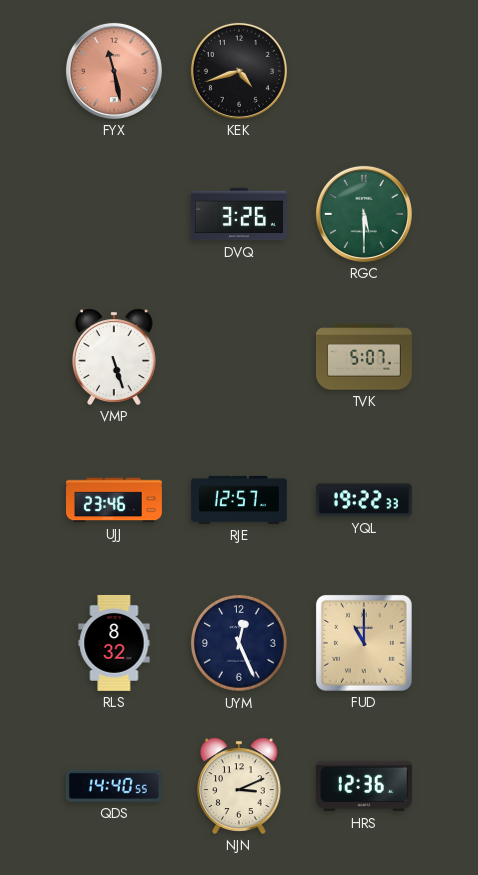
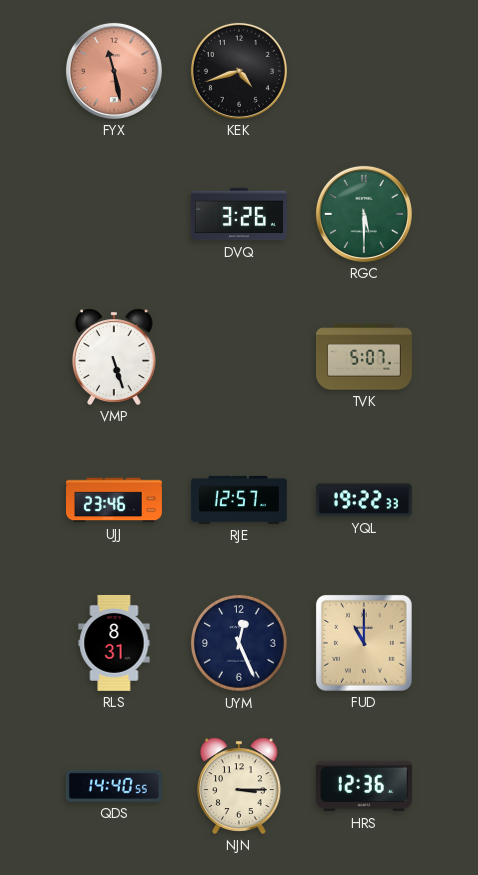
RLS: 8:32 -> 8:31 (114, 643)
NJN: 3:11 -> 3:15 (239, 786)
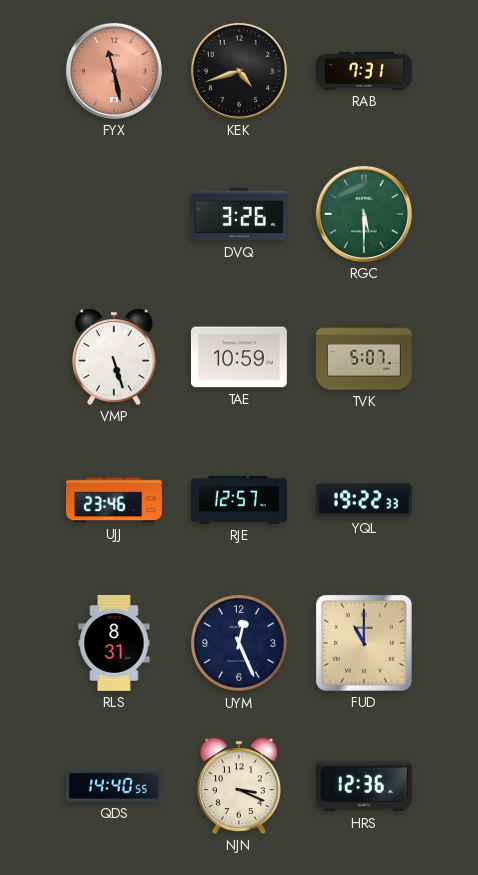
RAB: none -> 7:31 (364, 71)
TAE: none -> 10:59 (239, 357)
NJN: 3:15 -> 3:19 (239, 786)
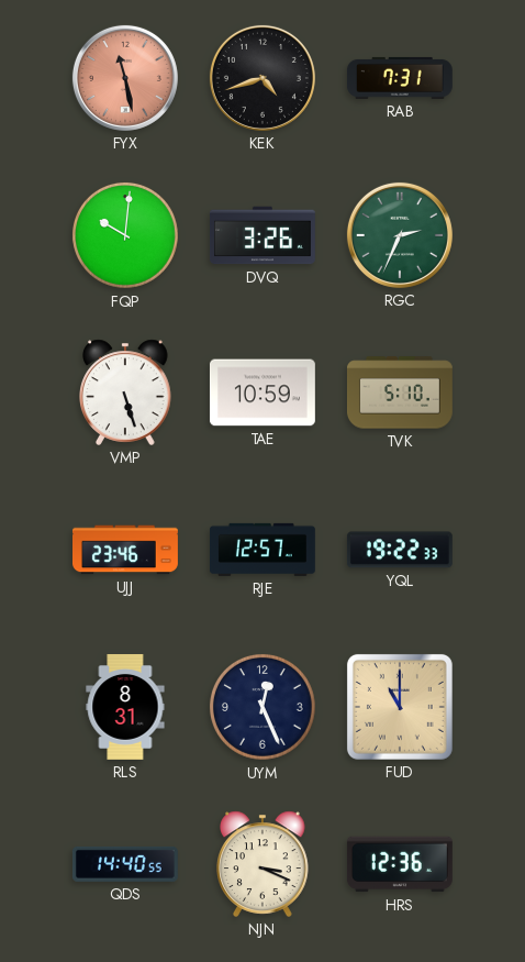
FQP: none -> 10:01 (125, 235)
RGC: 5:30 -> 2:34 (400, 235)
TVK: 5:07 -> 5:10 (400, 392)
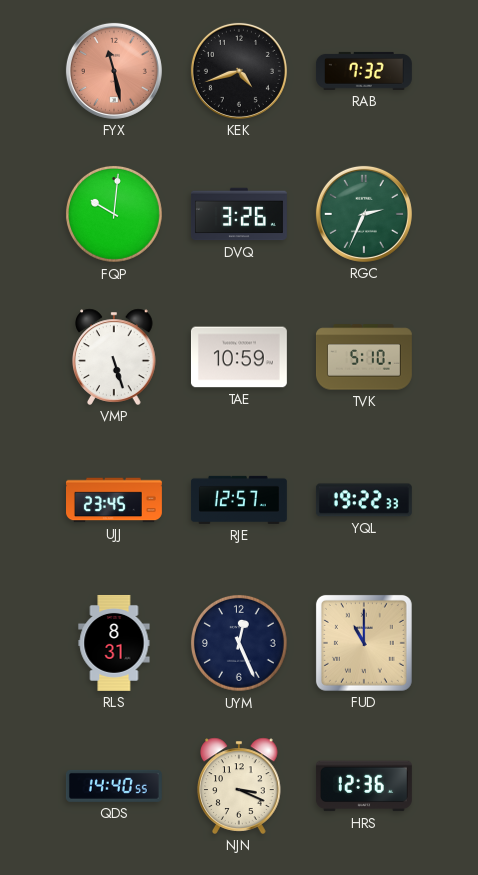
RAB: 7:31 -> 7:32 (364, 71)
UJJ: 23:46 -> 23:45 (115, 500)
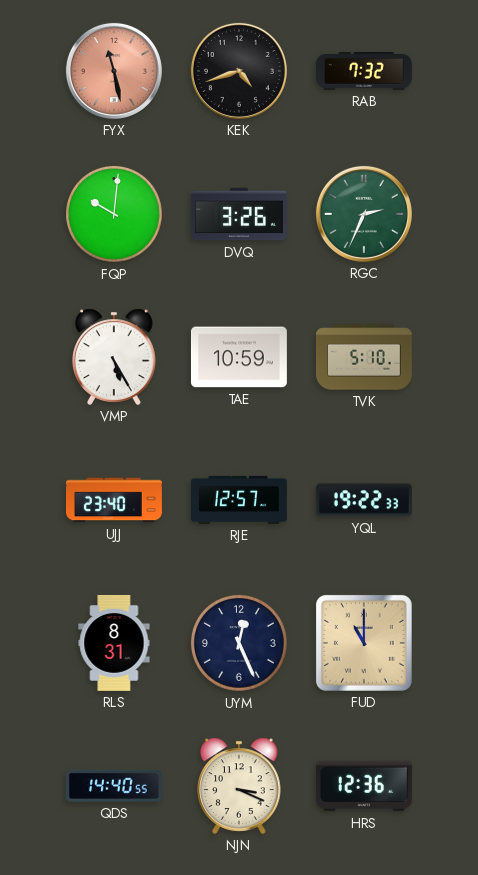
VMP: 5:27 -> 5:25 (114, 357)
UJJ: 23:45 -> 23:40 (115, 500)
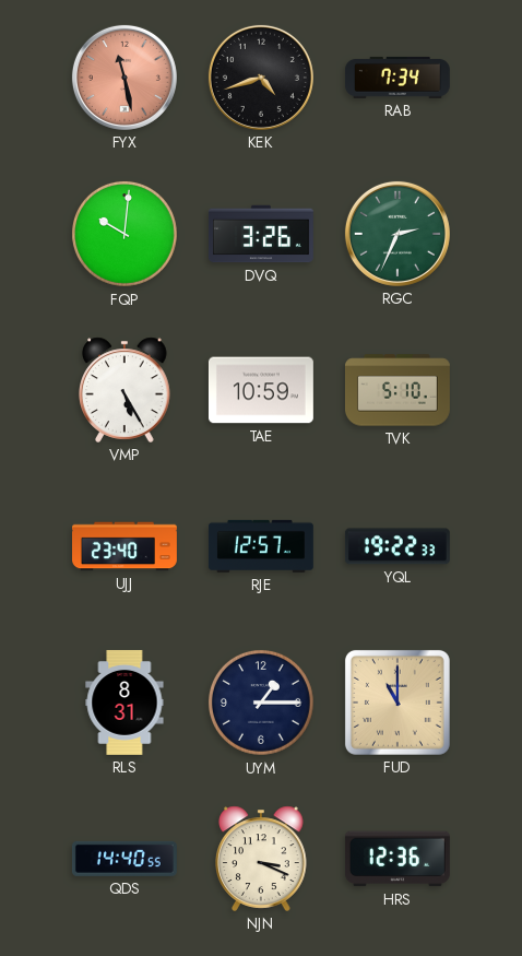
RAB: 7:32 -> 7:34 (398, 78)
UYM: 12:26 -> 1:15 (261, 703)
